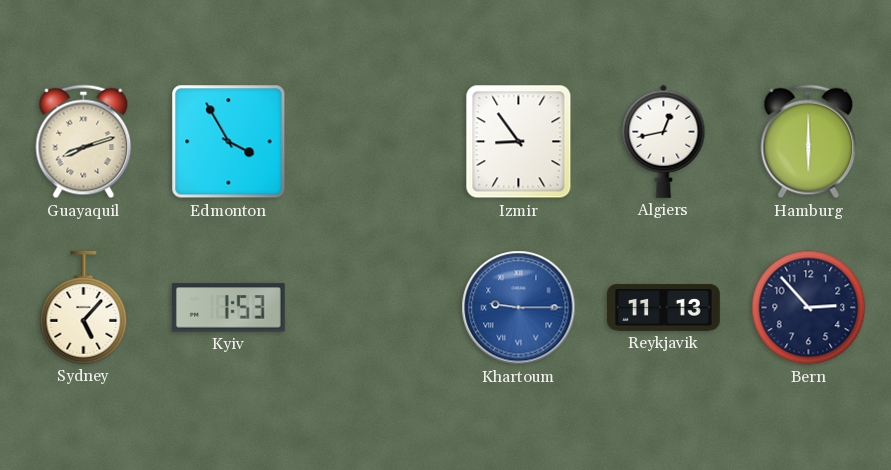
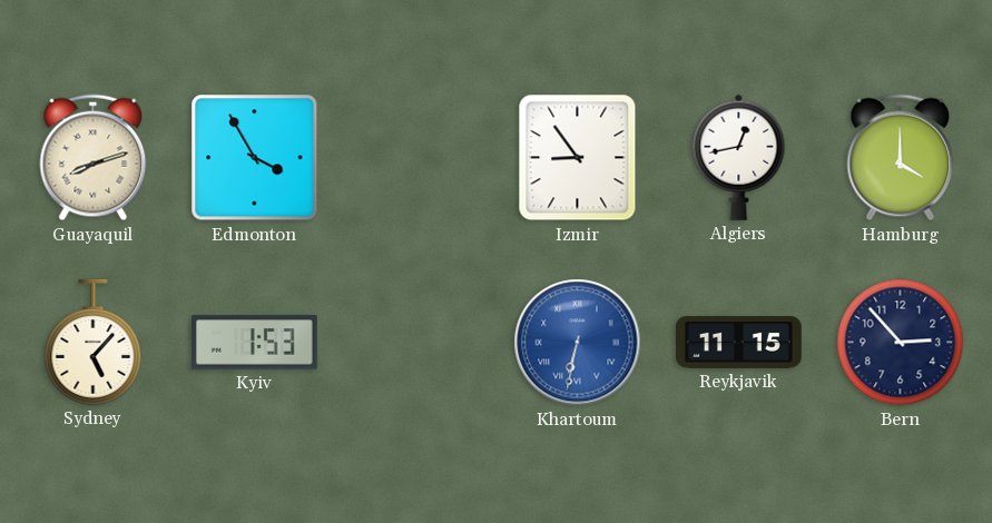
Hamburg: 6:00 -> 4:00 (901, 158)
Khartoum: 9:15 -> 6:32 (578, 343)
Reykjavik: 11:13 -> 11:15 (739, 343)
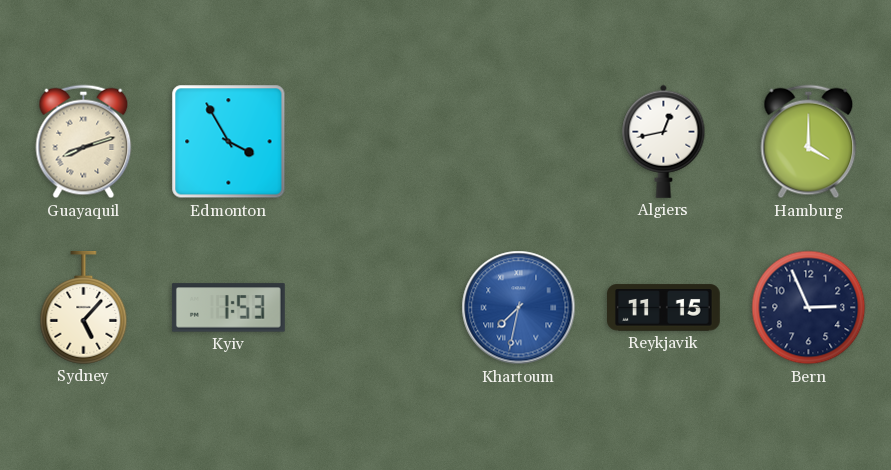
Izmir: 8:54 -> none (578, 158)
Khartoum: 6:32 -> 7:32 (519, 308)
Bern: 2:53 -> 2:56 (809, 308)
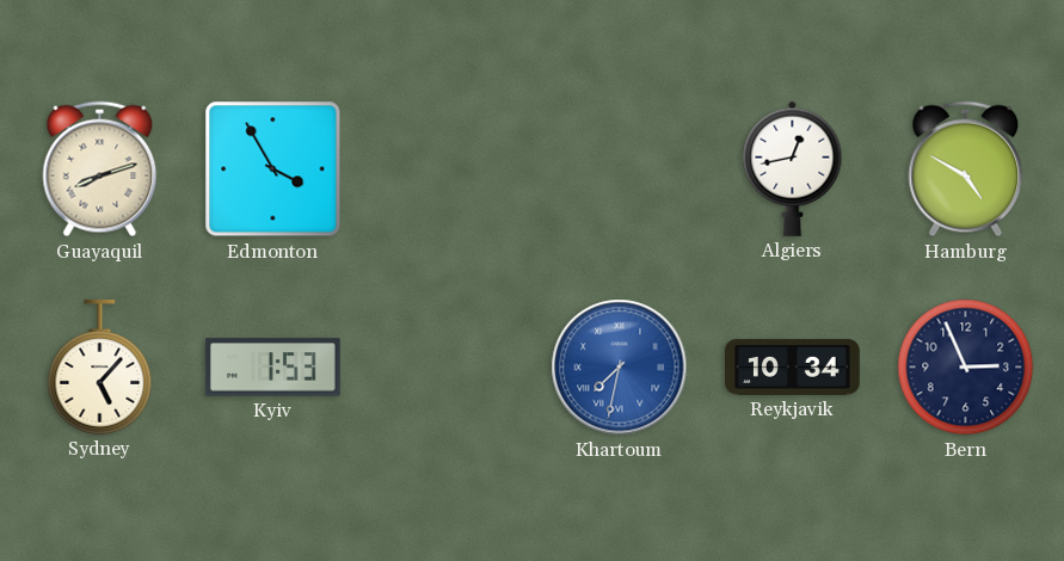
Hamburg: 4:00 -> 4:50 (966, 169)
Reykjavik: 11:15 -> 10:34 (793, 368)
